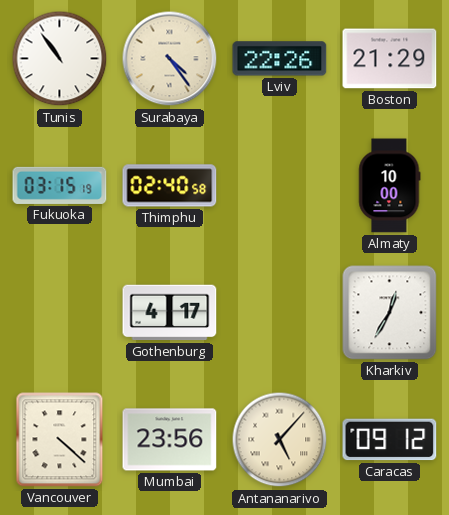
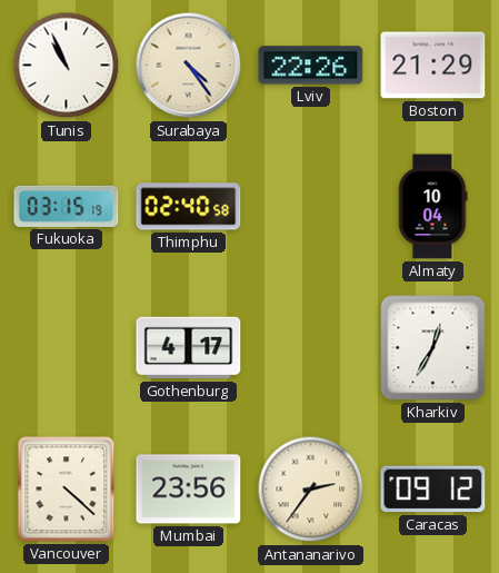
Tunis: 10:54 -> 10:56 (67, 66)
Almaty: 10:00 -> 10:04 (433, 207)
Antananarivo: 5:07 -> 2:36 (311, 490)
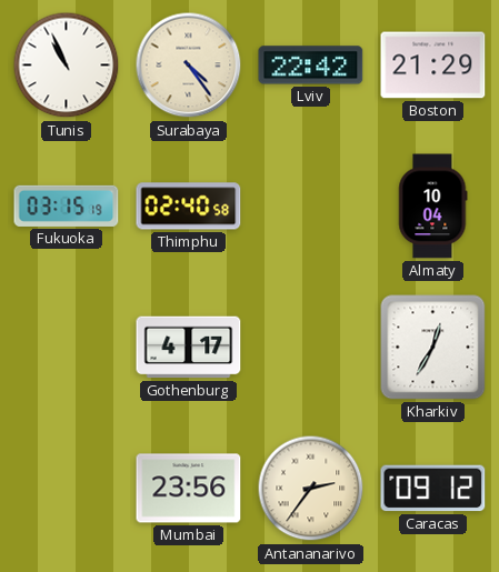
Lviv: 22:26 -> 22:42 (311, 66)
Vancouver: 4:22 -> none (67, 490)
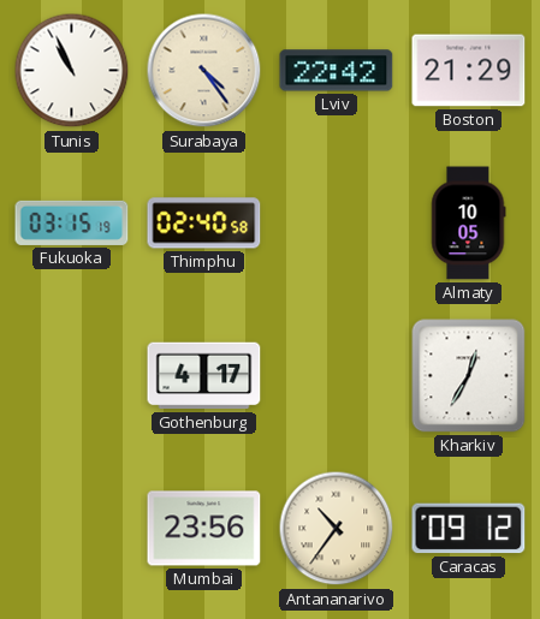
Almaty: 10:04 -> 10:05 (469, 224)
Antananarivo: 2:36 -> 10:36 (337, 529)
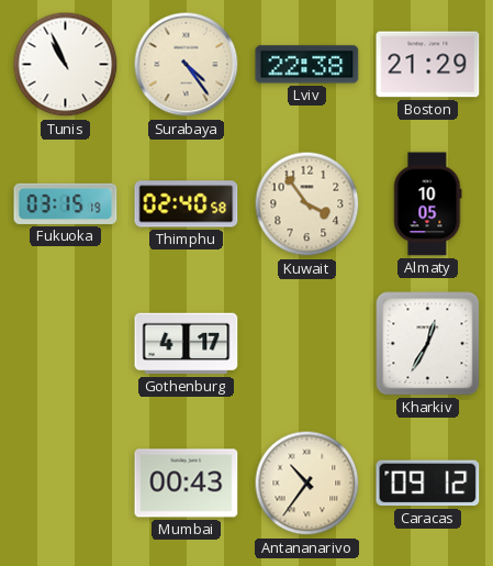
Lviv: 22:42 -> 22:38 (307, 65)
Kuwait: none -> 3:54 (307, 204)
Mumbai: 23:56 -> 00:43 (187, 484)
